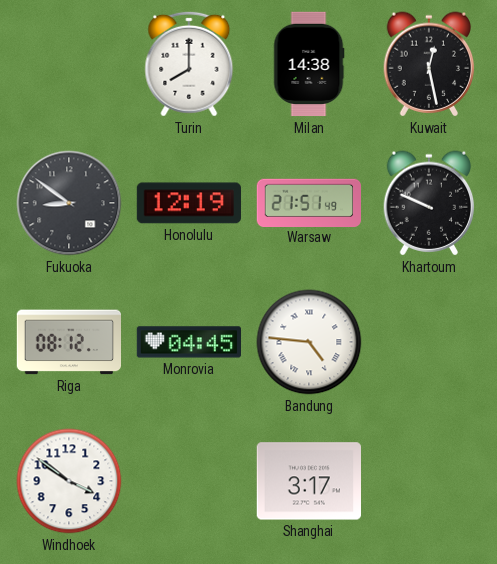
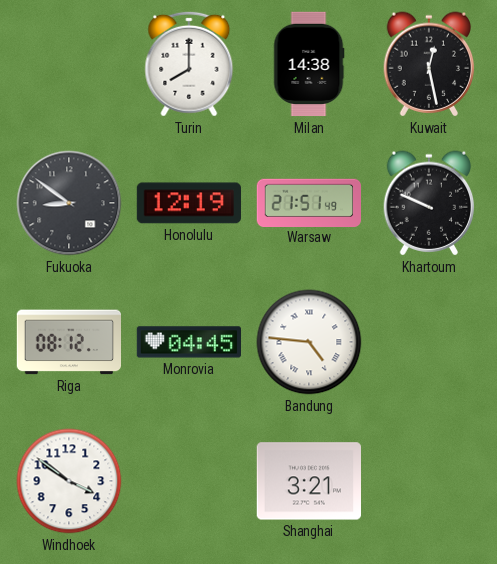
Shanghai: 3:17 -> 3:21 (308, 481)
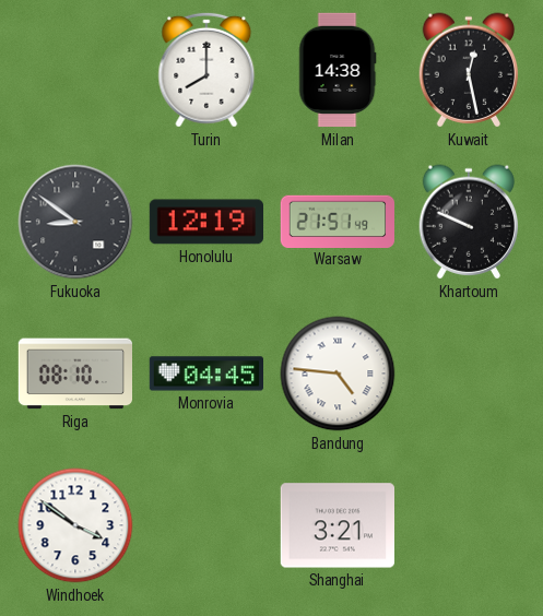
Riga: 08:12 -> 08:10 (74, 374)
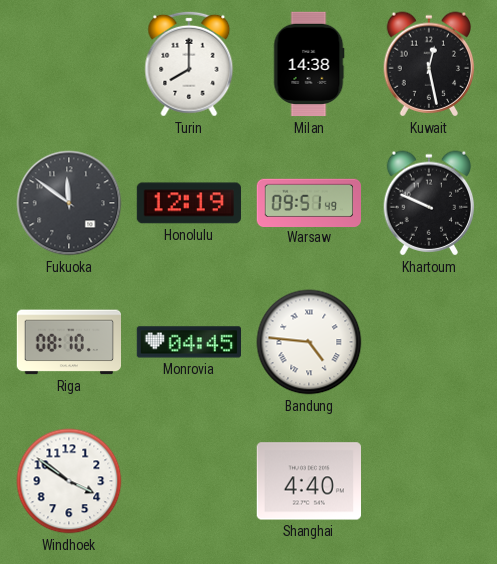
Fukuoka: 8:51 -> 11:51 (69, 203)
Warsaw: 21:51 -> 09:51 (308, 202)
Shanghai: 3:21 -> 4:40 (308, 481)
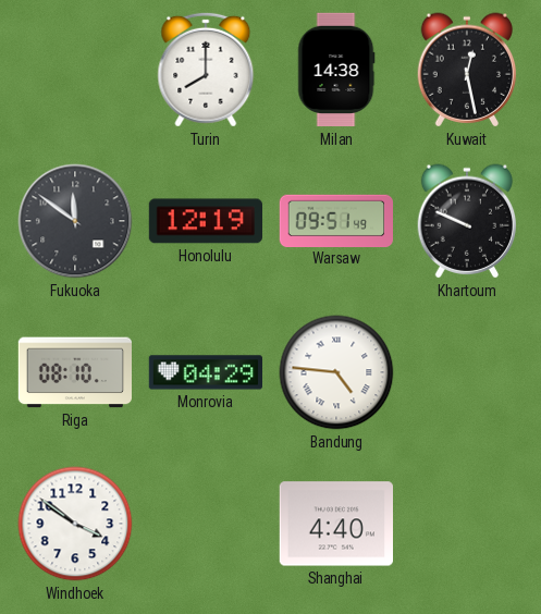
Monrovia: 04:45 -> 04:29 (205, 372)
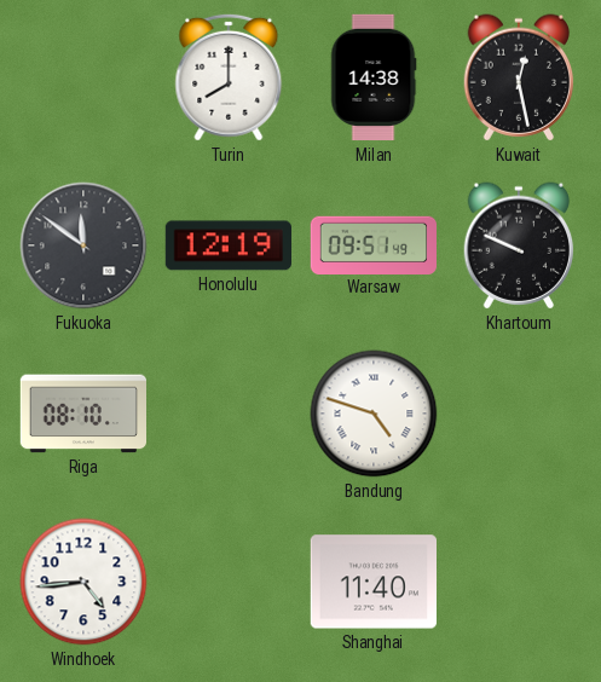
Monrovia: 04:29 -> none (205, 372)
Bandung: 4:46 -> 4:48 (374, 414)
Windhoek: 3:51 -> 4:44 (83, 582)
Shanghai: 4:40 -> 11:40 (372, 582)
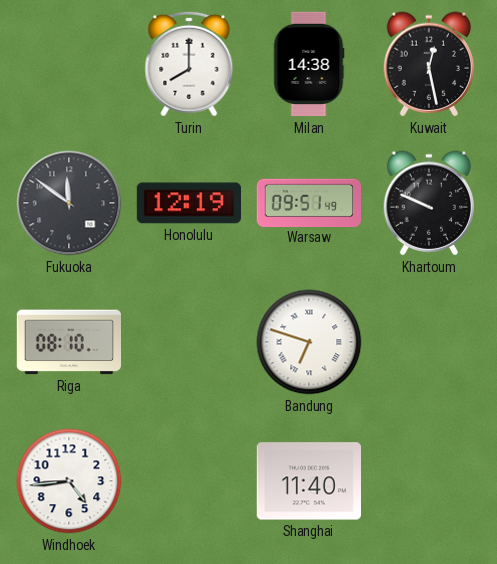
Bandung: 4:48 -> 6:48 (309, 342)
